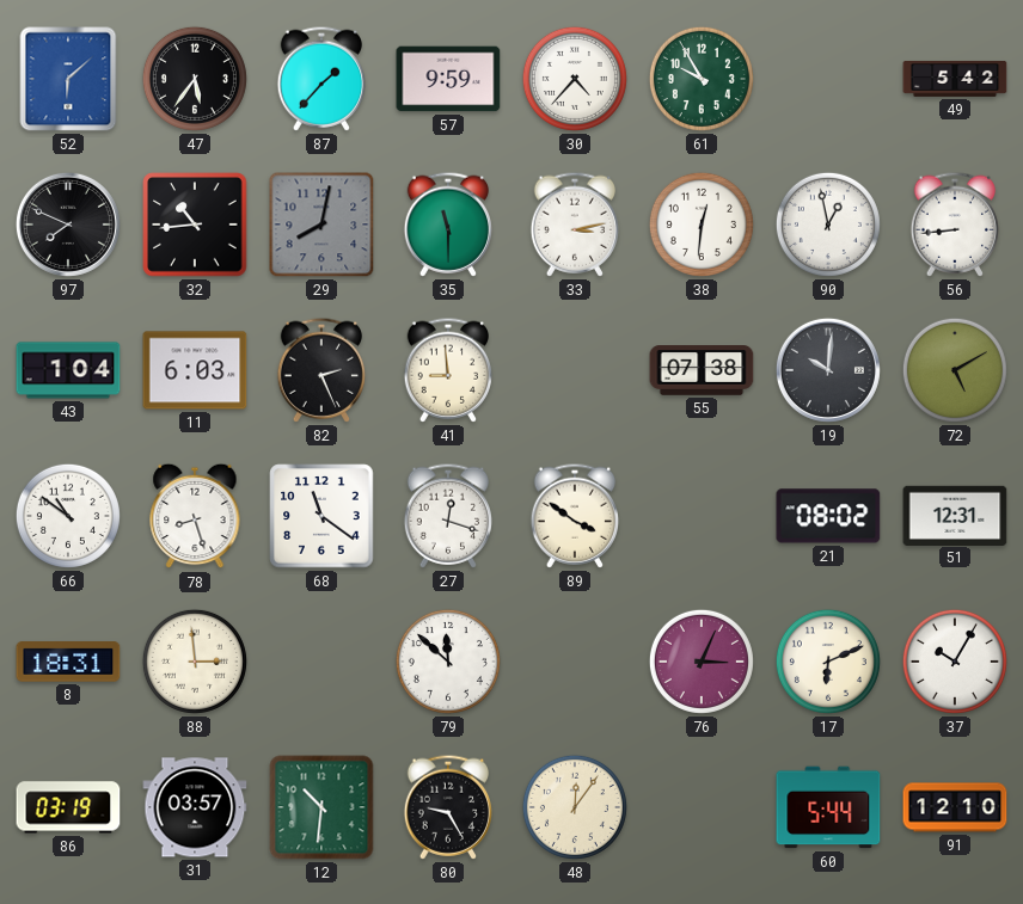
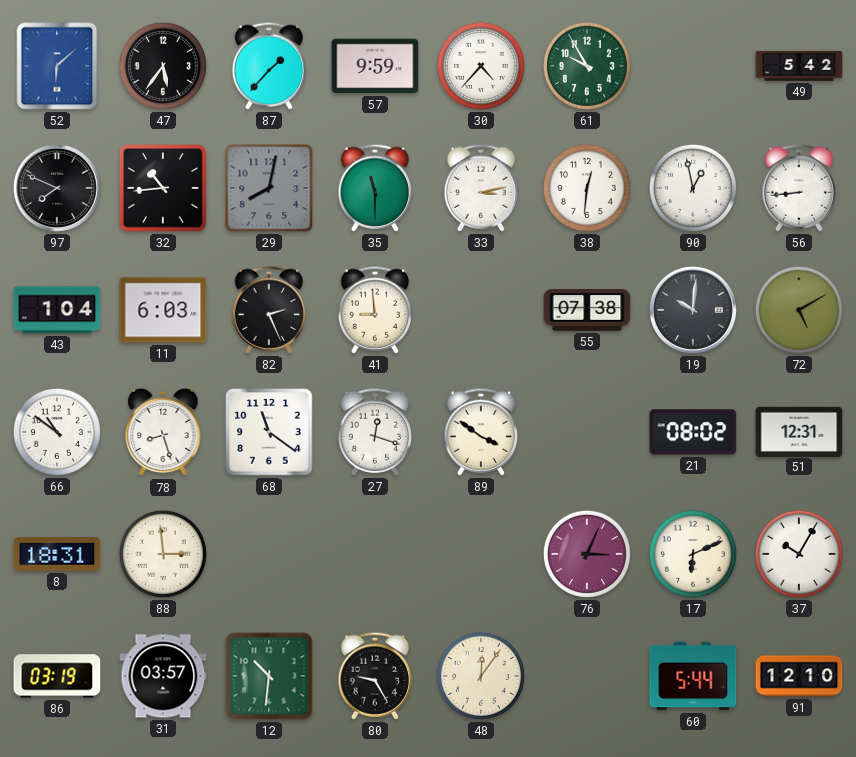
79: 11:52 -> none (448, 662)
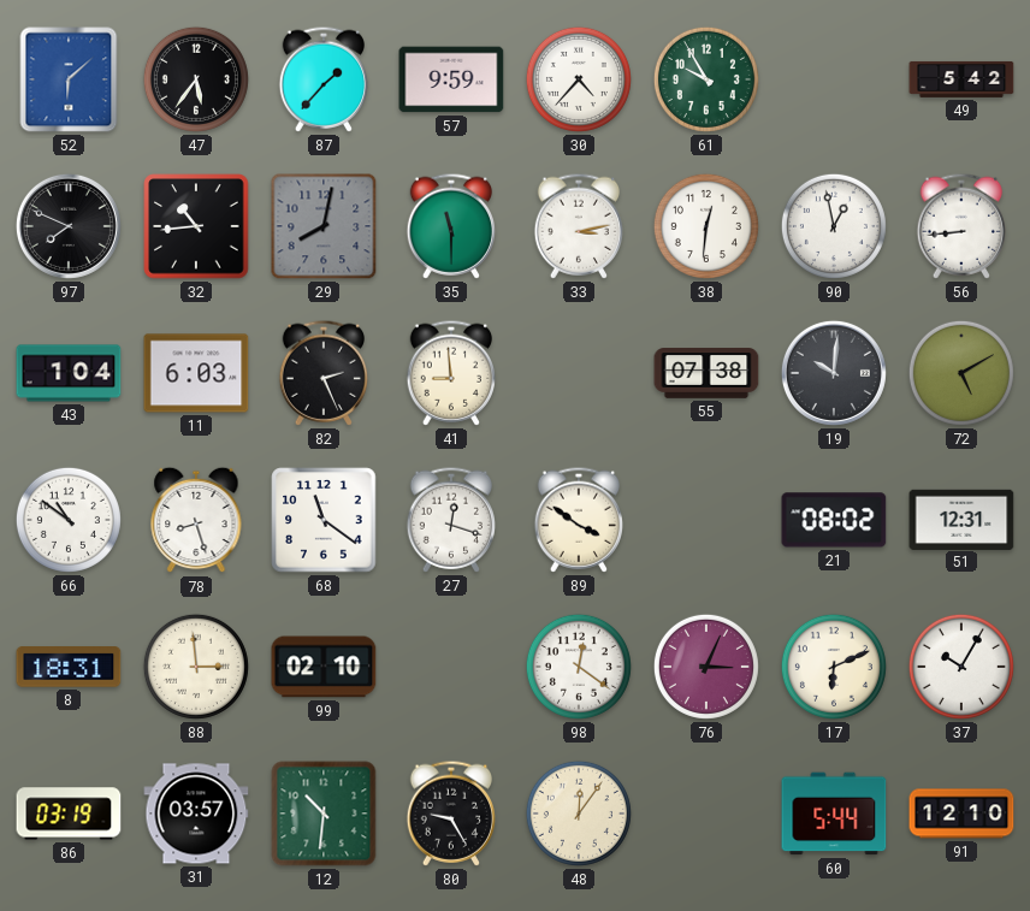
99: none -> 02:10 (324, 667)
98: none -> 12:21 (579, 667)
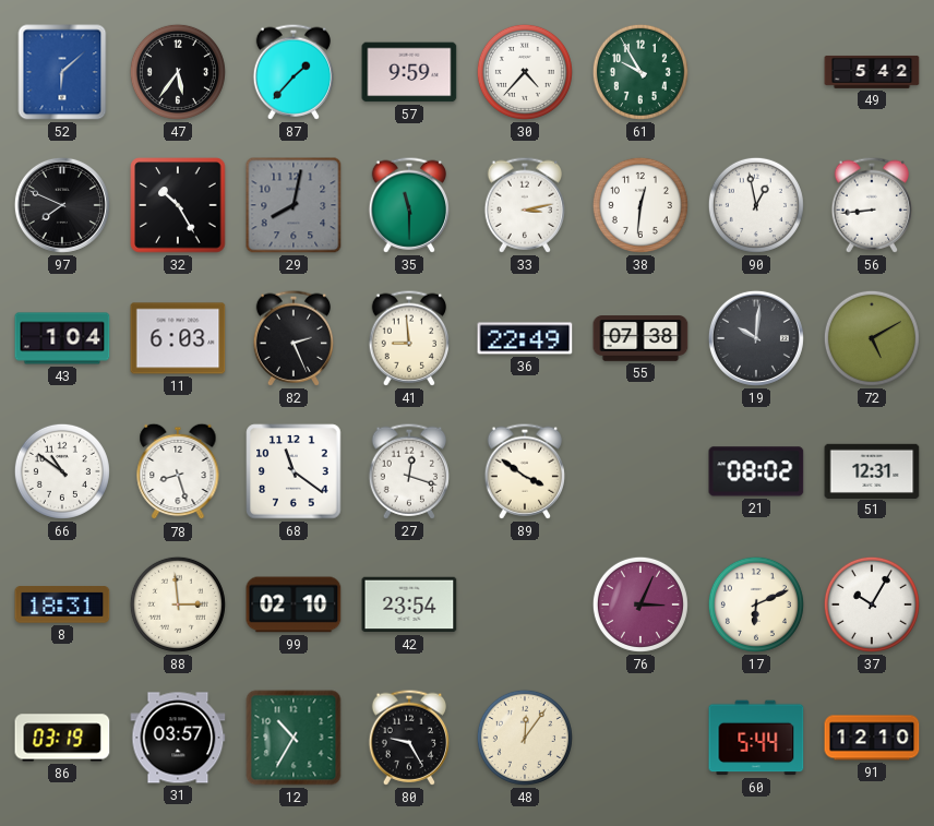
32: 10:44 -> 10:25 (178, 205)
36: none -> 22:49 (525, 338)
42: none -> 23:54 (409, 604)
98: 12:21 -> none (579, 667)
12: 10:31 -> 10:35 (294, 738)
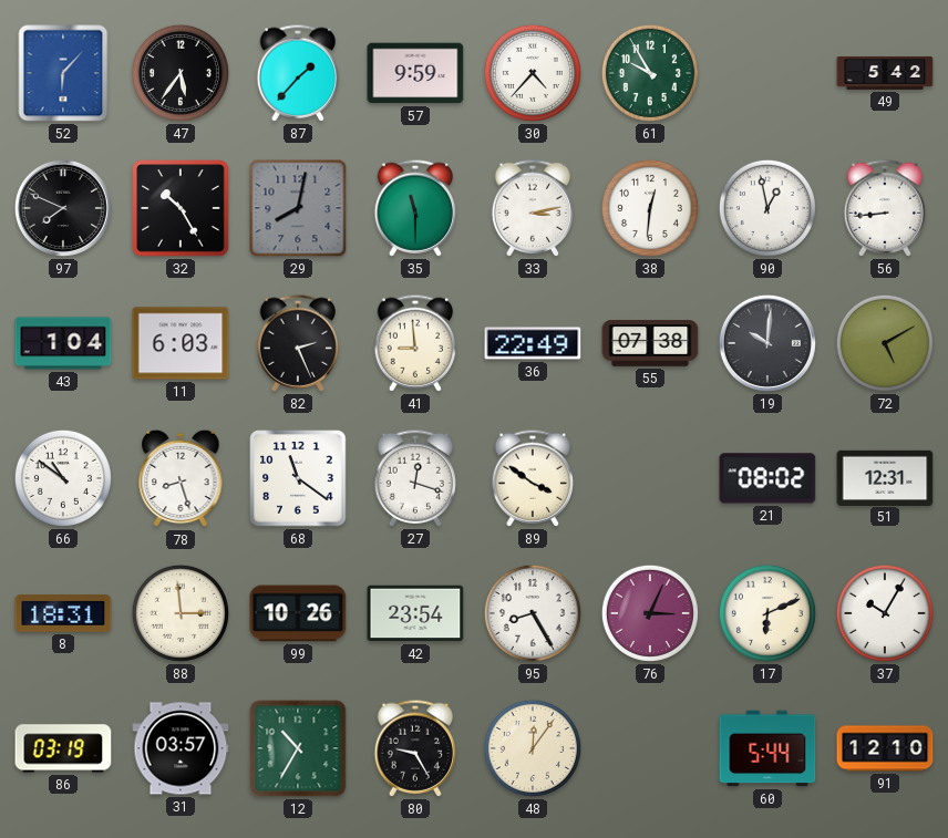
52: 6:08 -> 6:07 (63, 73)
99: 02:10 -> 10:26 (298, 613)
95: none -> 8:25 (533, 613)
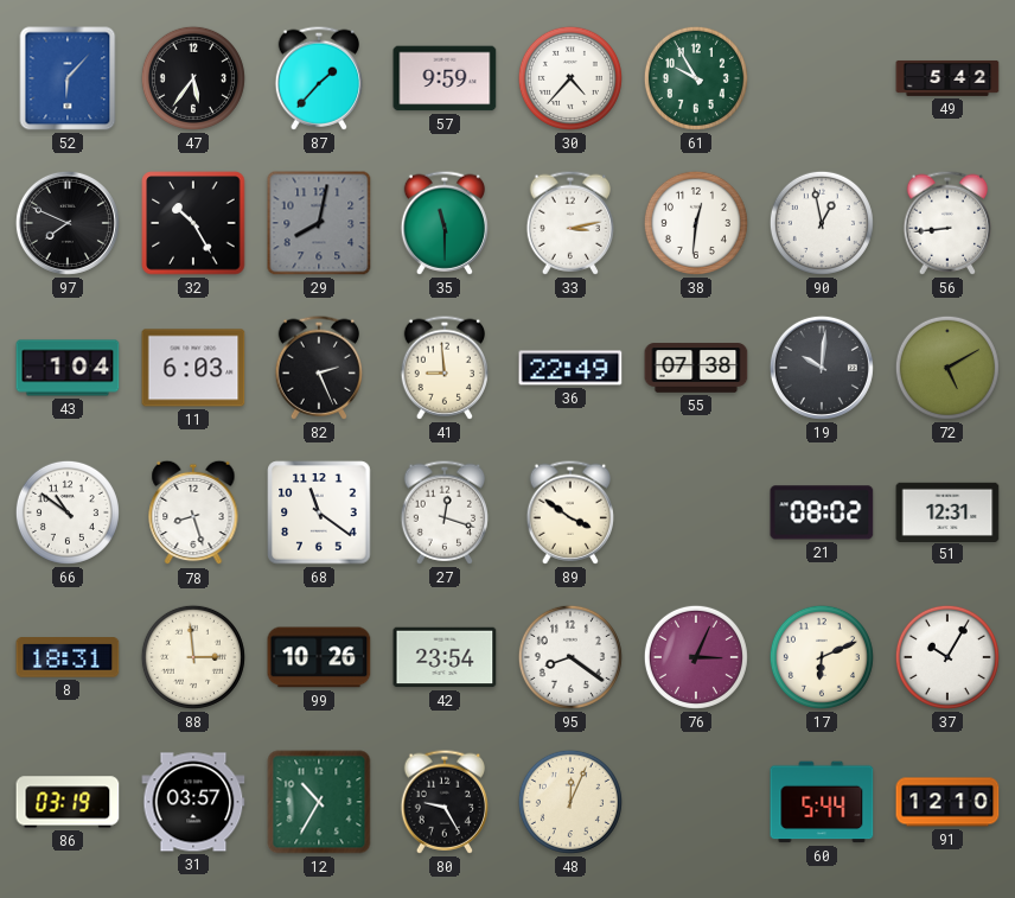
95: 8:25 -> 8:21 (570, 657)
48: 12:06 -> 12:04 (570, 802)
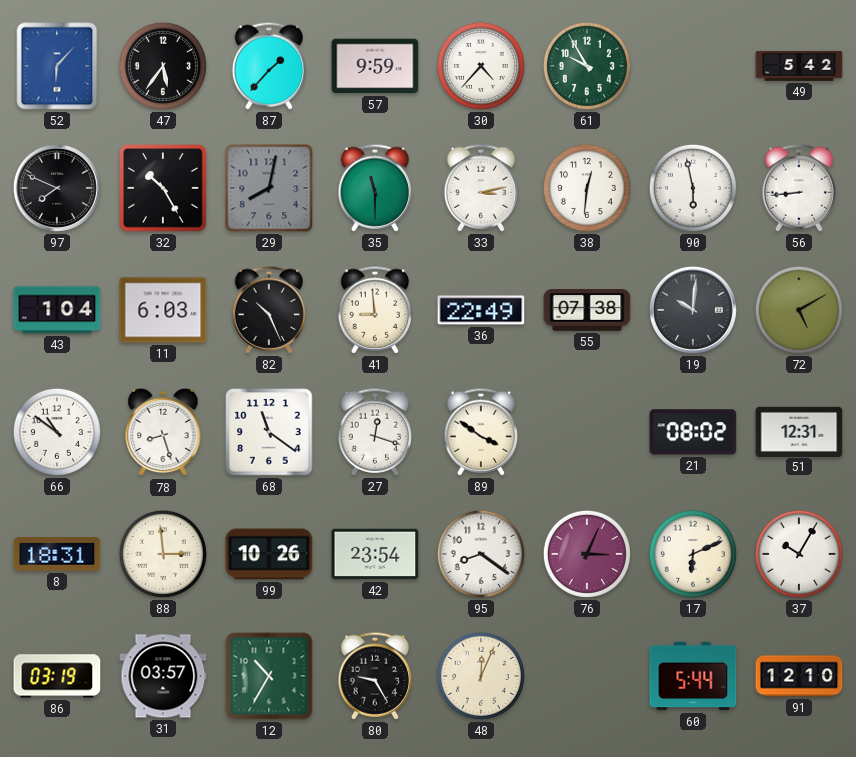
90: 12:58 -> 5:58 (693, 188)
82: 2:26 -> 10:26 (269, 310)
